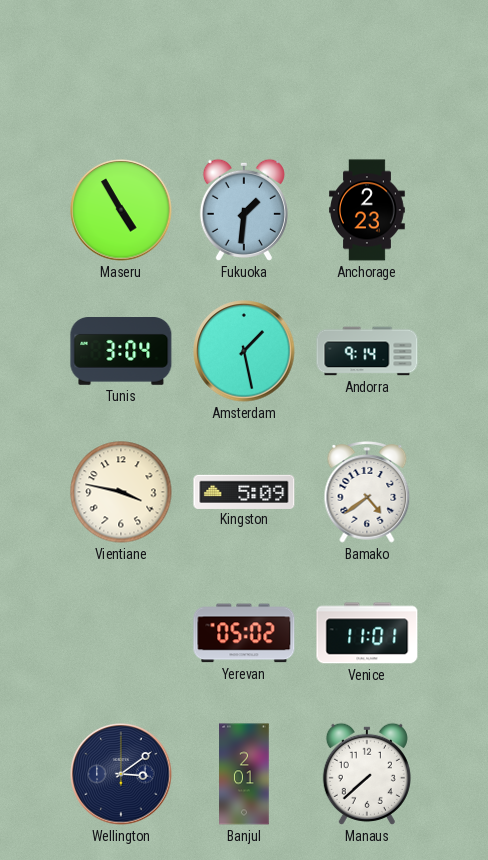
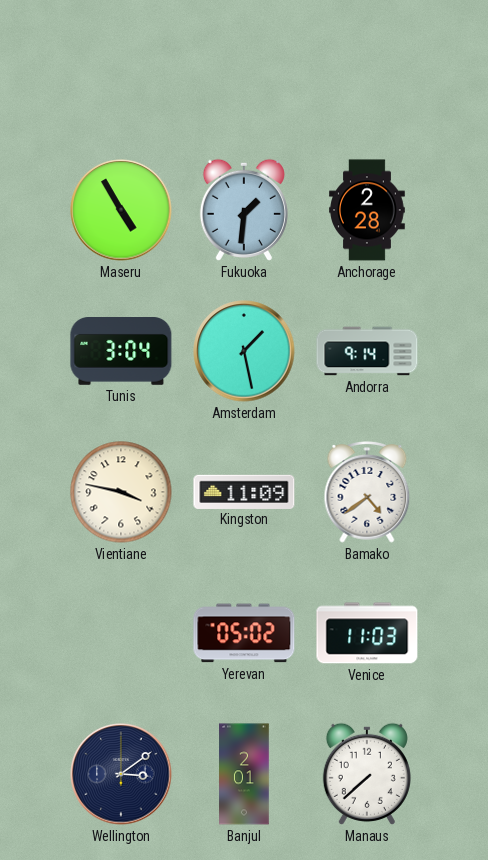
Anchorage: 2:23 -> 2:28 (367, 210)
Kingston: 5:09 -> 11:09 (244, 491)
Venice: 11:01 -> 11:03 (367, 633)
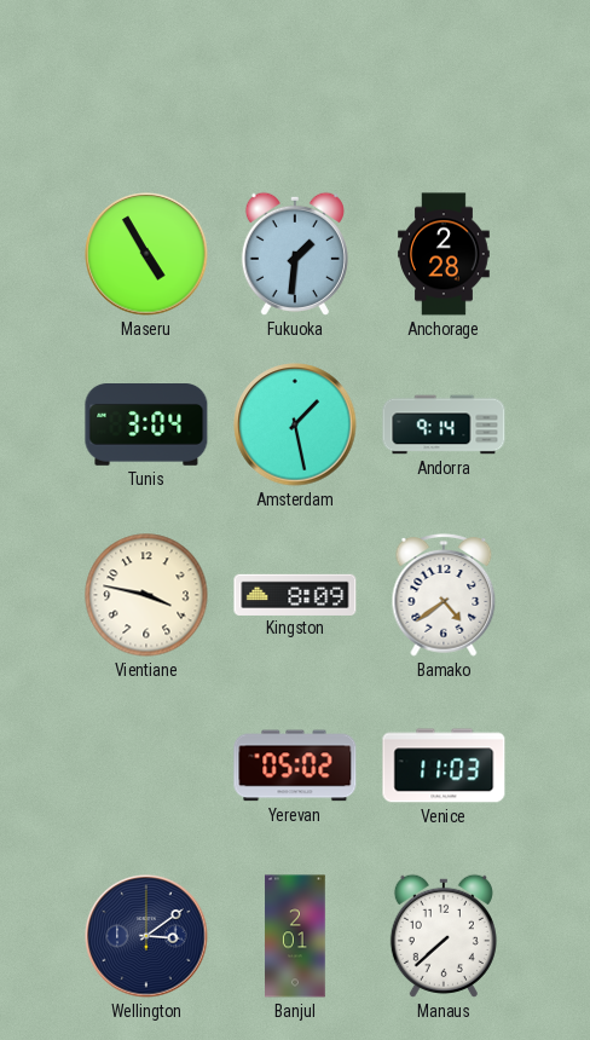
Kingston: 11:09 -> 8:09 (295, 594)
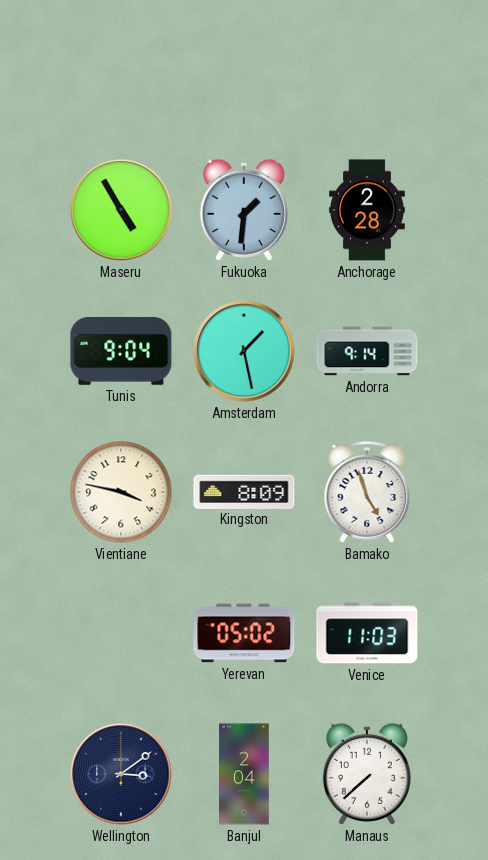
Tunis: 3:04 -> 9:04 (121, 352)
Bamako: 4:39 -> 4:57 (367, 492)
Banjul: 2:01 -> 2:04 (244, 774)
